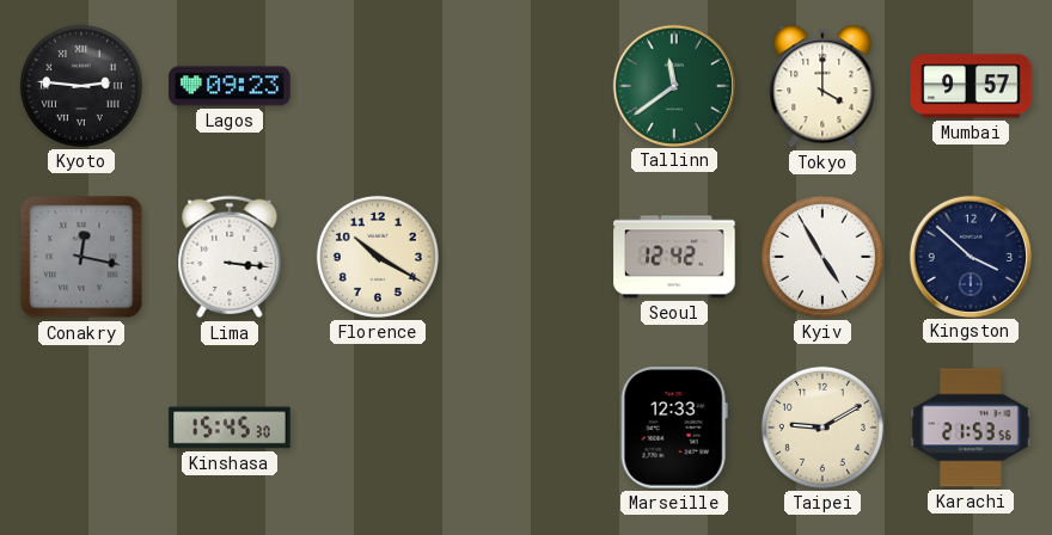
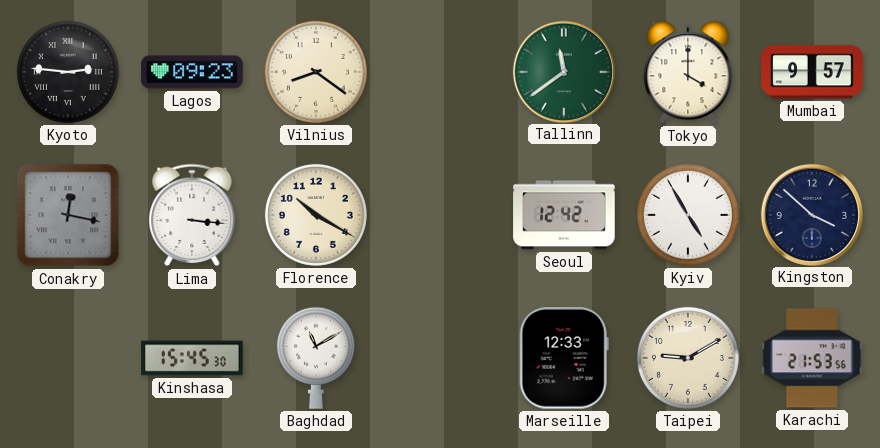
Vilnius: none -> 8:21 (316, 72)
Baghdad: none -> 11:10 (316, 358)
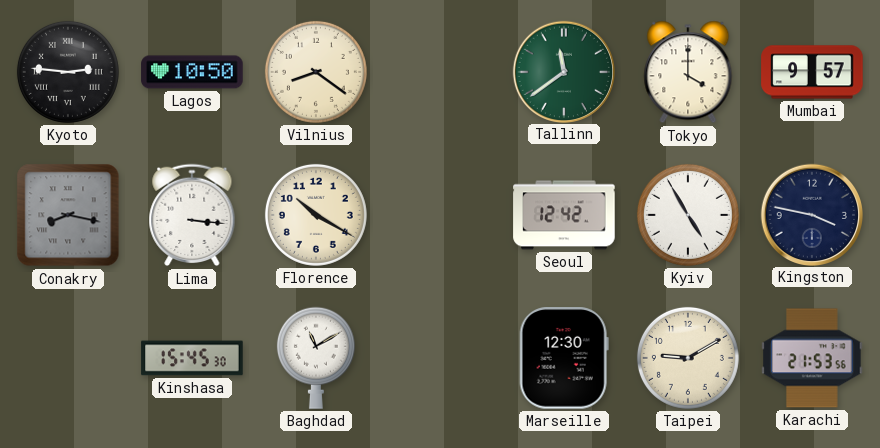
Lagos: 09:23 -> 10:50 (192, 72)
Conakry: 12:17 -> 8:17 (68, 215)
Kingston: 3:52 -> 3:47 (811, 214)
Marseille: 12:33 -> 12:30 (564, 358)
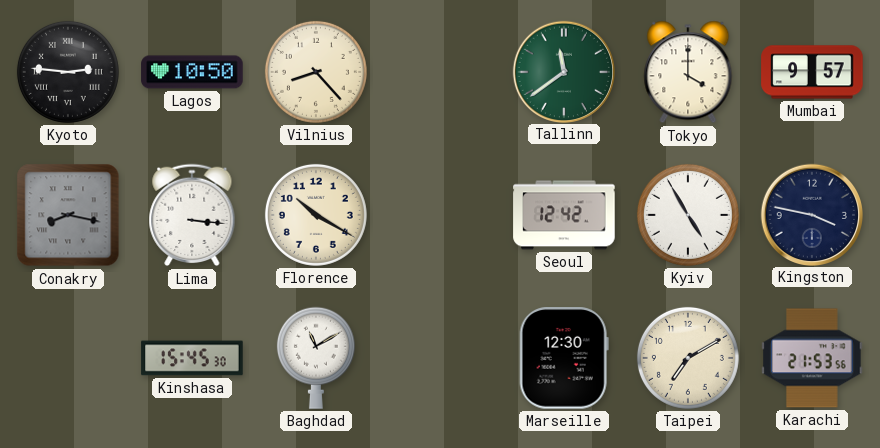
Vilnius: 8:21 -> 8:23 (316, 72)
Taipei: 9:10 -> 7:10 (688, 358)
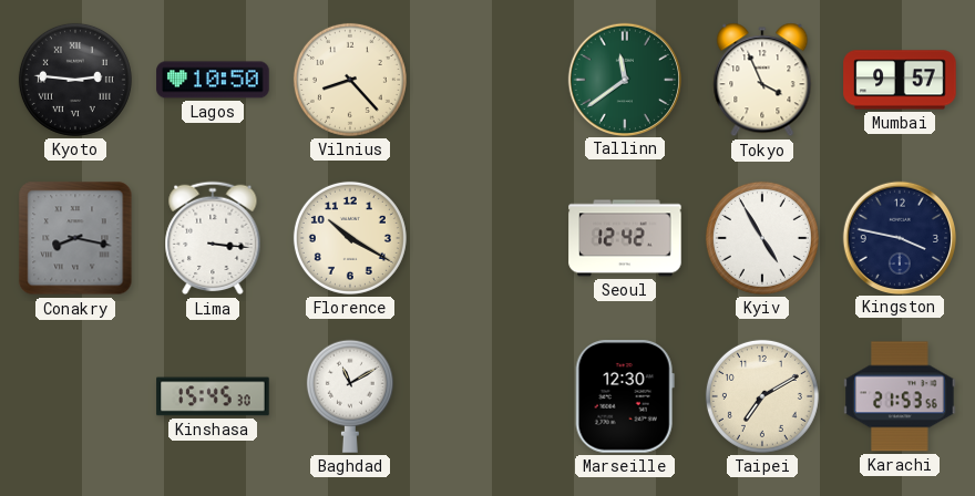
Tokyo: 4:00 -> 3:56 (762, 80)
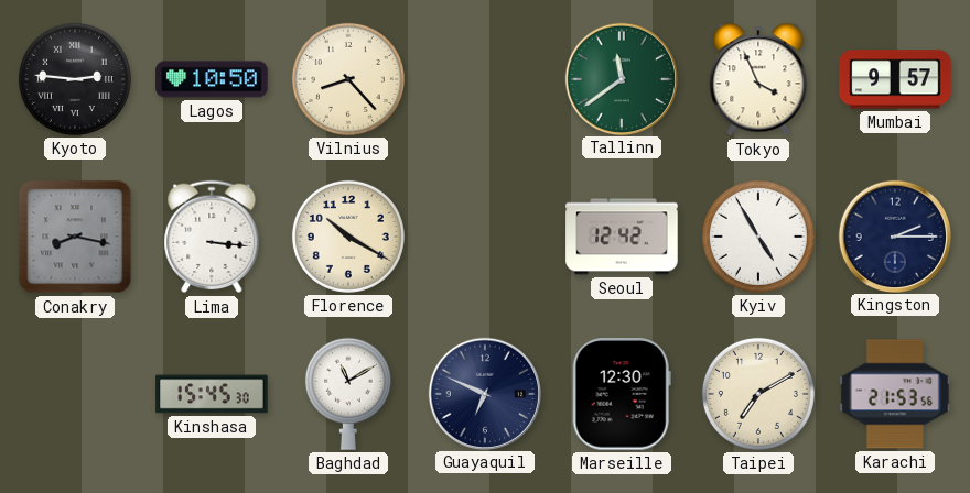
Kingston: 3:47 -> 2:15 (894, 235)
Guayaquil: none -> 6:49 (484, 393)
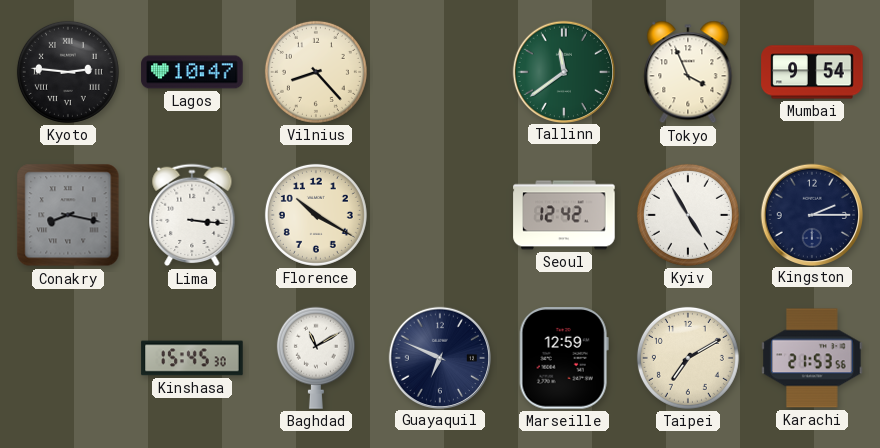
Lagos: 10:50 -> 10:47 (192, 72)
Mumbai: 9:57 -> 9:54 (812, 72)
Marseille: 12:30 -> 12:59 (564, 358)
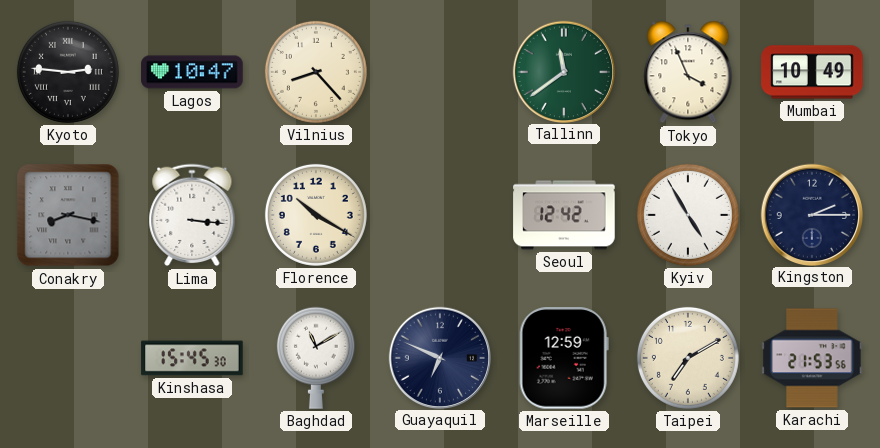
Mumbai: 9:54 -> 10:49 (812, 72)
